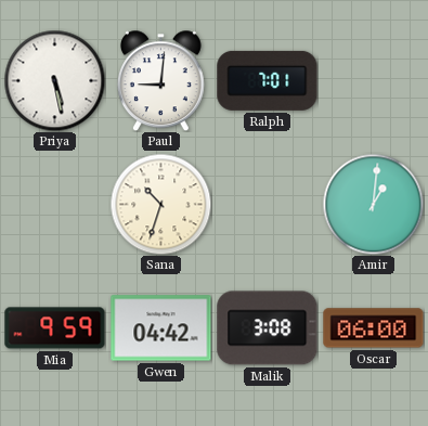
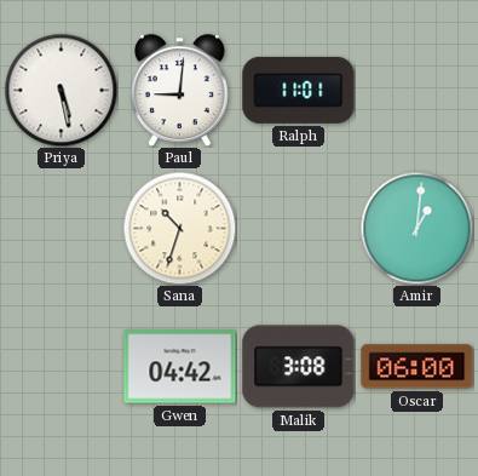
Ralph: 7:01 -> 11:01 (299, 90)
Mia: 9:59 -> none (55, 328)
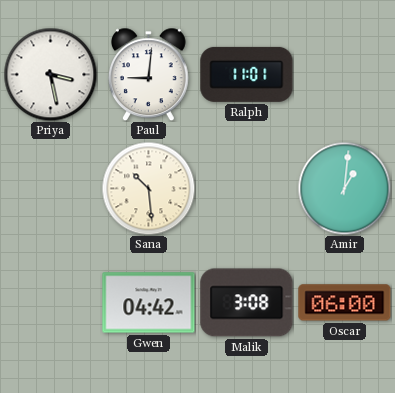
Priya: 5:28 -> 3:28 (50, 74)
Sana: 10:33 -> 10:29 (148, 188)
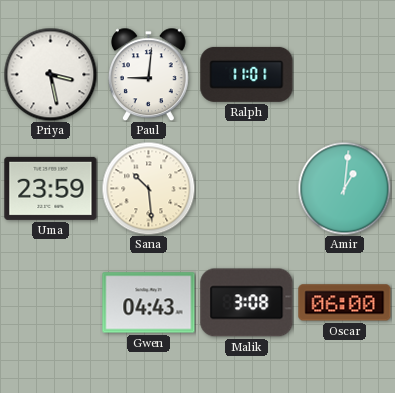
Uma: none -> 23:59 (51, 188)
Gwen: 04:42 -> 04:43 (149, 303)
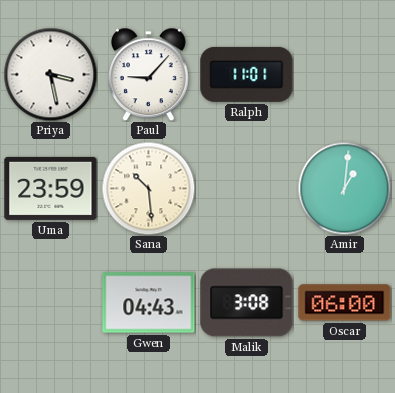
Paul: 9:01 -> 9:07 (148, 74)
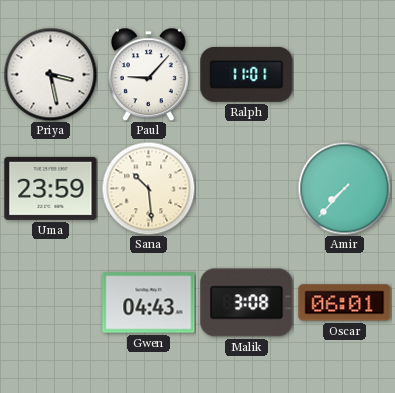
Amir: 1:01 -> 7:37 (344, 188)
Oscar: 06:00 -> 06:01 (345, 303)
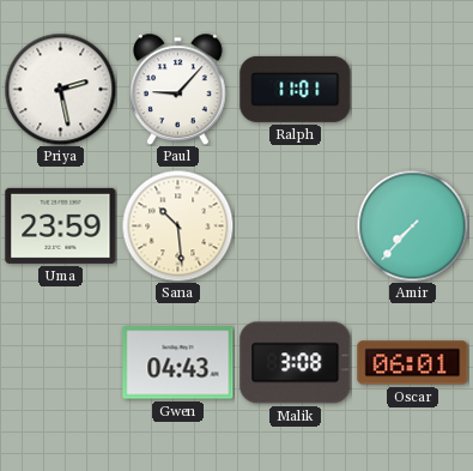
Priya: 3:28 -> 2:28 (60, 89)
